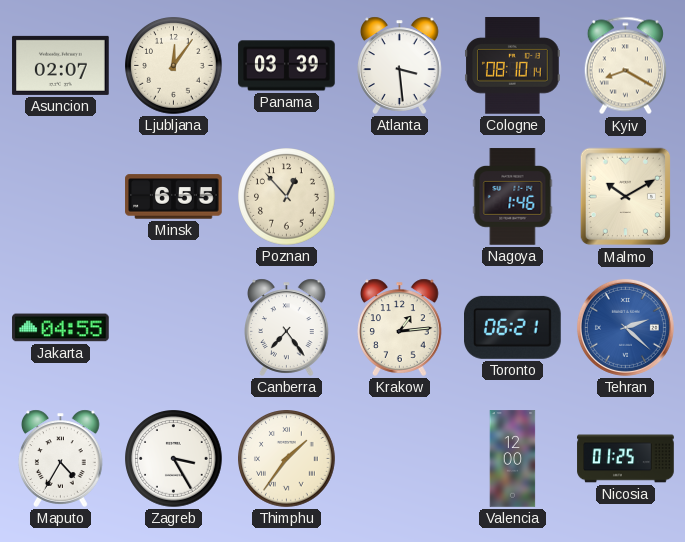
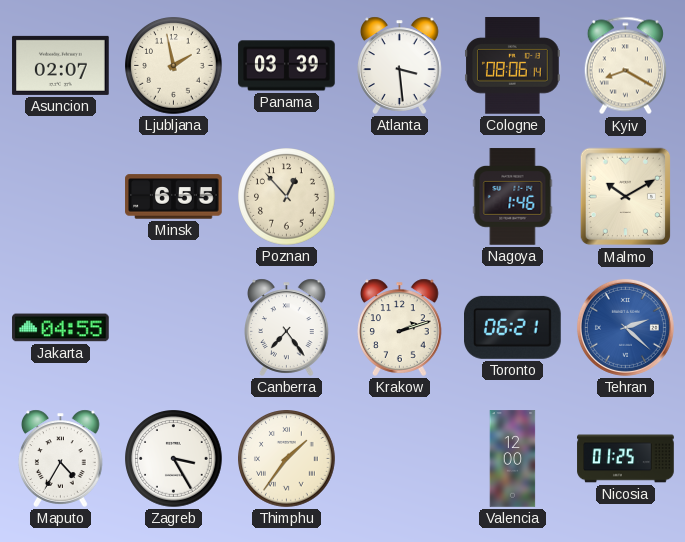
Ljubljana: 12:06 -> 1:58 (174, 66)
Cologne: 08:10 -> 08:06 (513, 66)
Krakow: 1:14 -> 2:12 (400, 327)
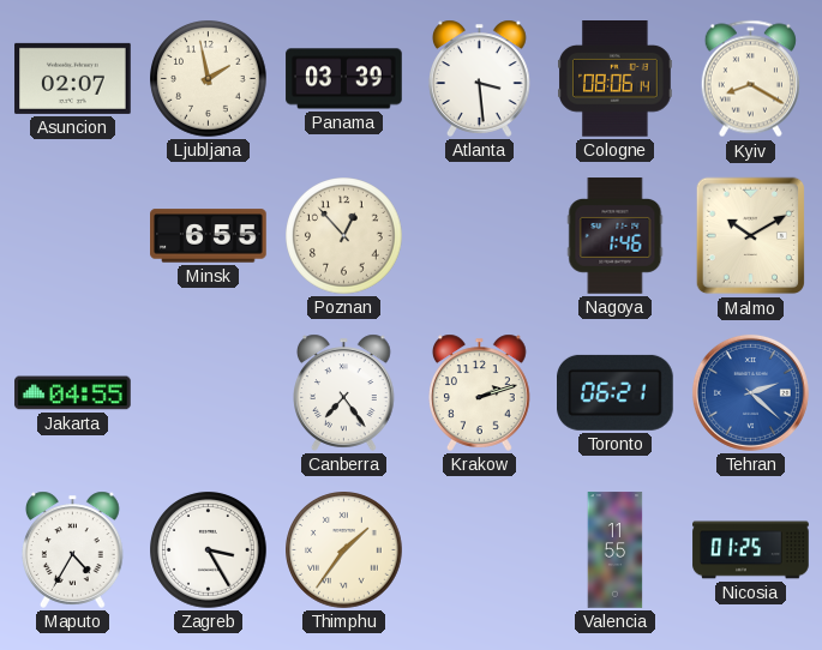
Valencia: 12:00 -> 11:55 (616, 550)
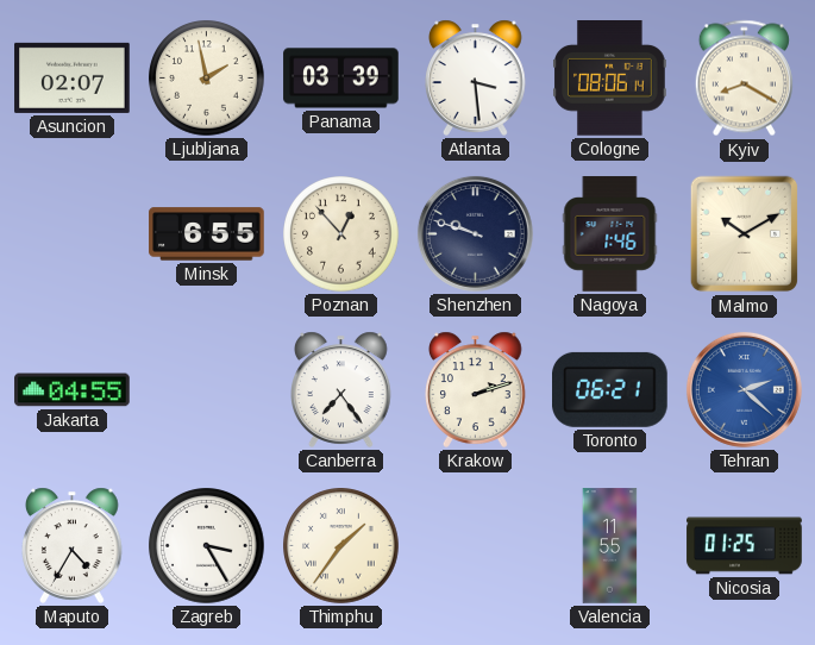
Shenzhen: none -> 9:48 (475, 233)
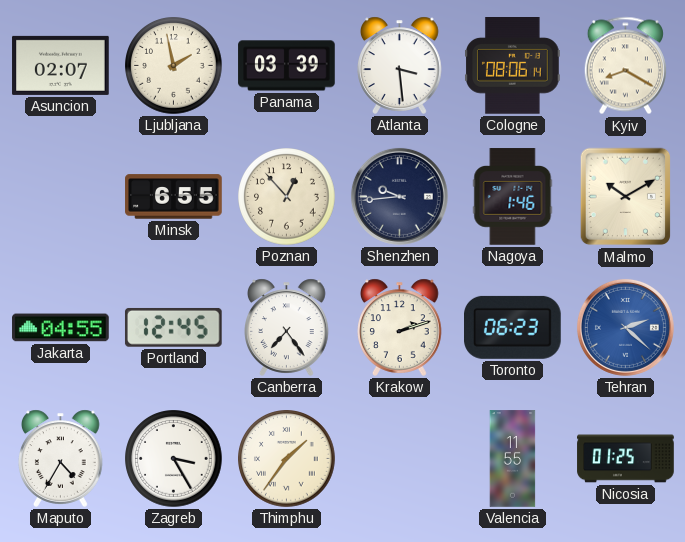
Shenzhen: 9:48 -> 9:44 (399, 196)
Portland: none -> 12:45 (173, 327)
Toronto: 06:21 -> 06:23 (513, 327)
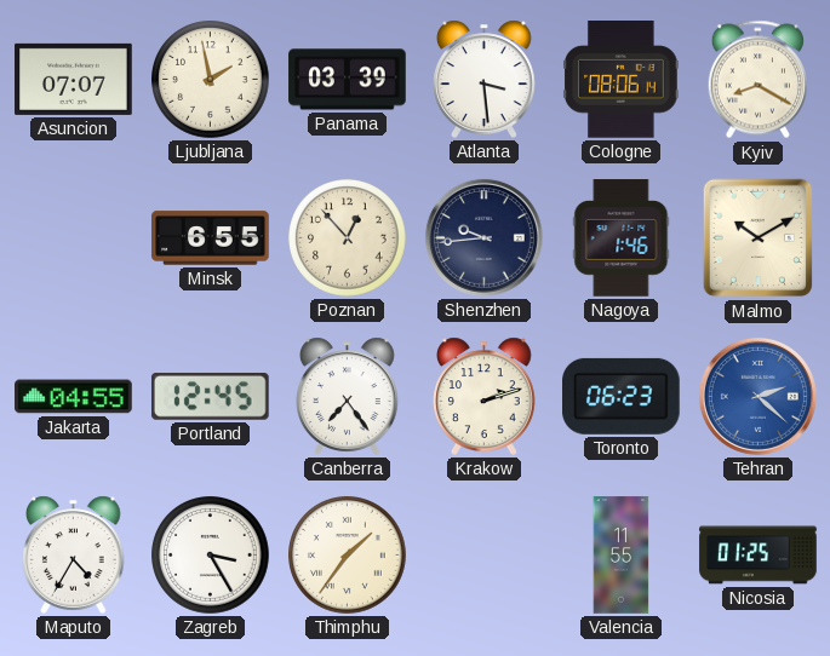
Asuncion: 02:07 -> 07:07 (74, 79)
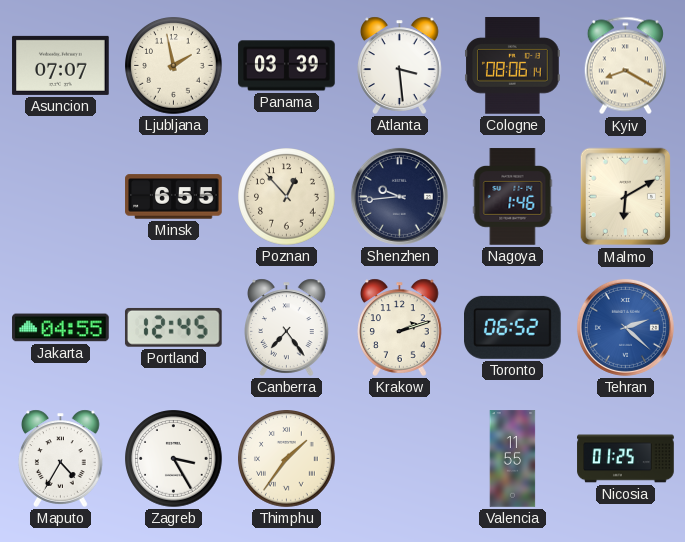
Malmo: 10:10 -> 6:10 (626, 197)
Toronto: 06:23 -> 06:52 (513, 327)
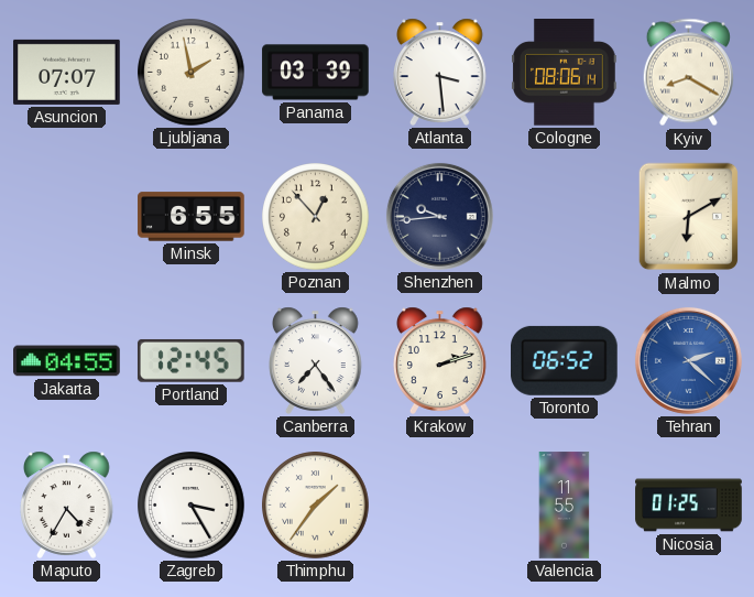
Nagoya: 1:46 -> none (513, 197)
